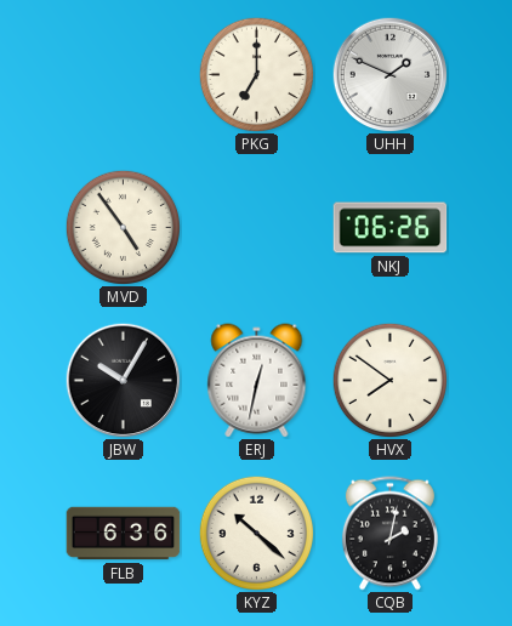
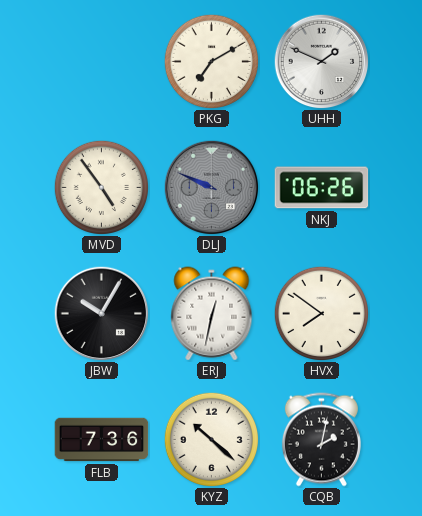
PKG: 7:00 -> 7:10 (211, 61)
DLJ: none -> 9:49 (211, 187)
FLB: 6:36 -> 7:36 (102, 440)
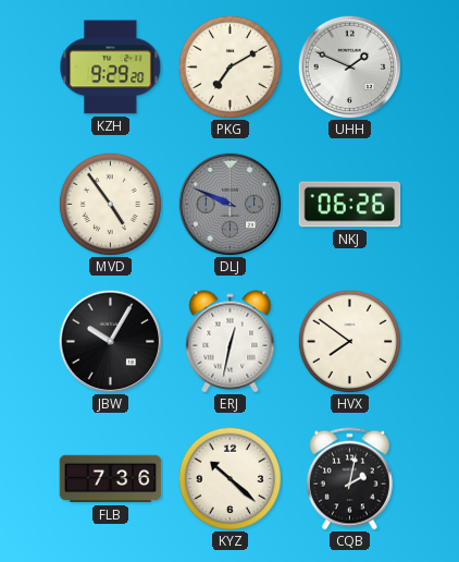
KZH: none -> 9:29 (111, 68)
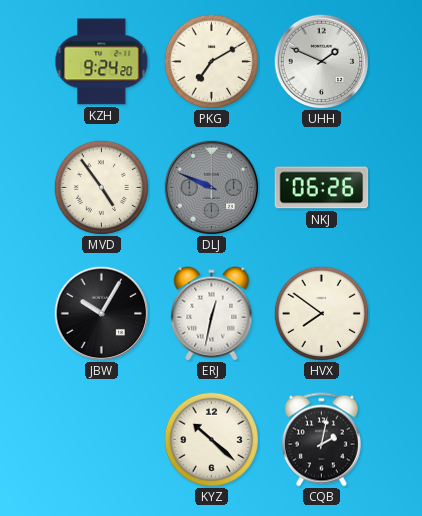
KZH: 9:29 -> 9:24 (102, 62)
FLB: 7:36 -> none (111, 479)
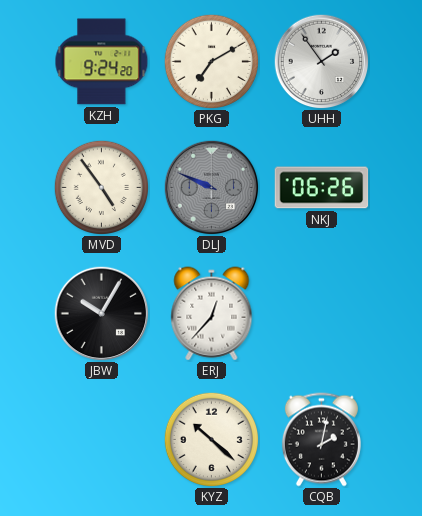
UHH: 1:49 -> 1:54 (321, 61)
ERJ: 12:32 -> 12:37 (212, 314)
HVX: 7:51 -> none (321, 313)
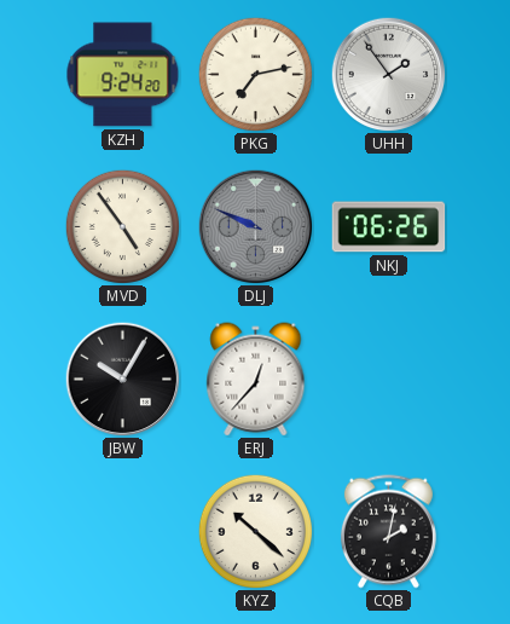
PKG: 7:10 -> 7:13 (255, 74)
